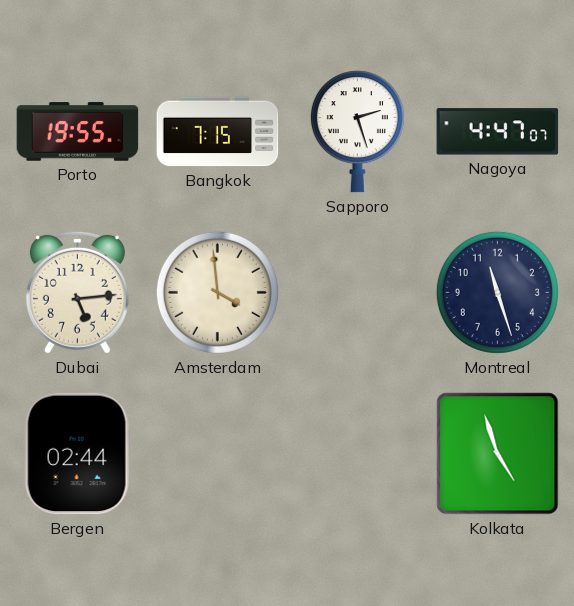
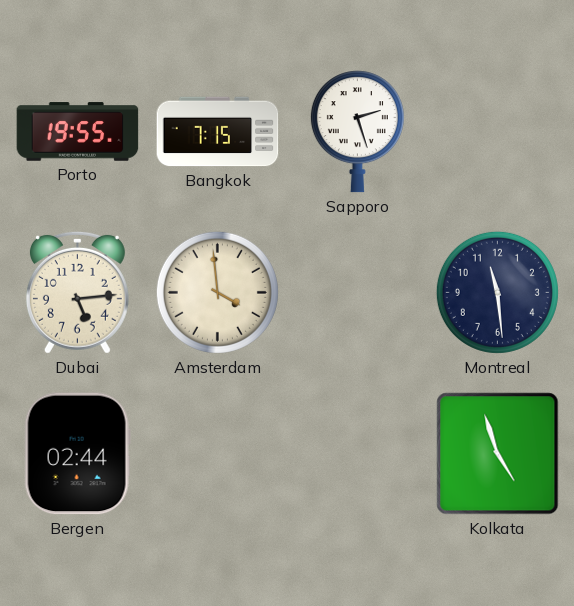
Nagoya: 4:47 -> none (498, 132)
Montreal: 11:27 -> 11:29 (497, 292)
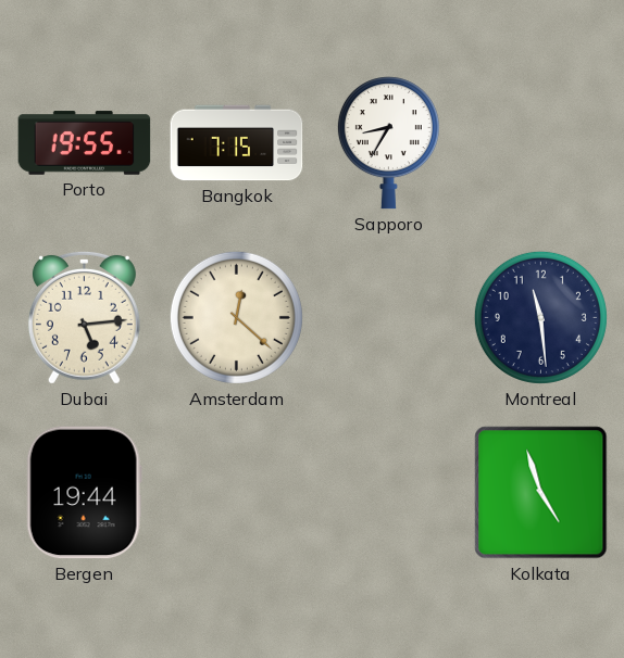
Sapporo: 2:27 -> 8:35 (388, 143)
Amsterdam: 3:59 -> 12:22 (236, 317)
Bergen: 02:44 -> 19:44 (84, 493)
